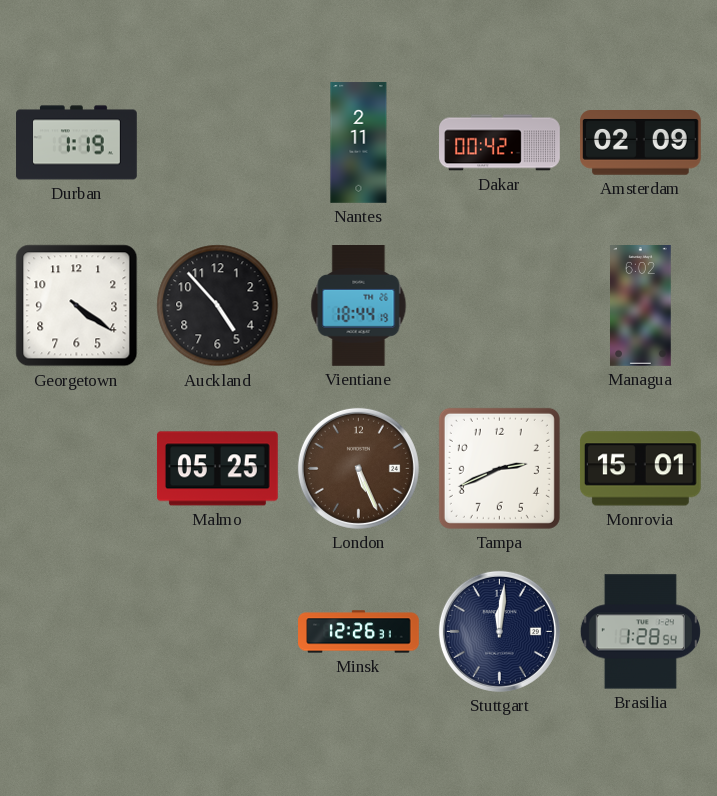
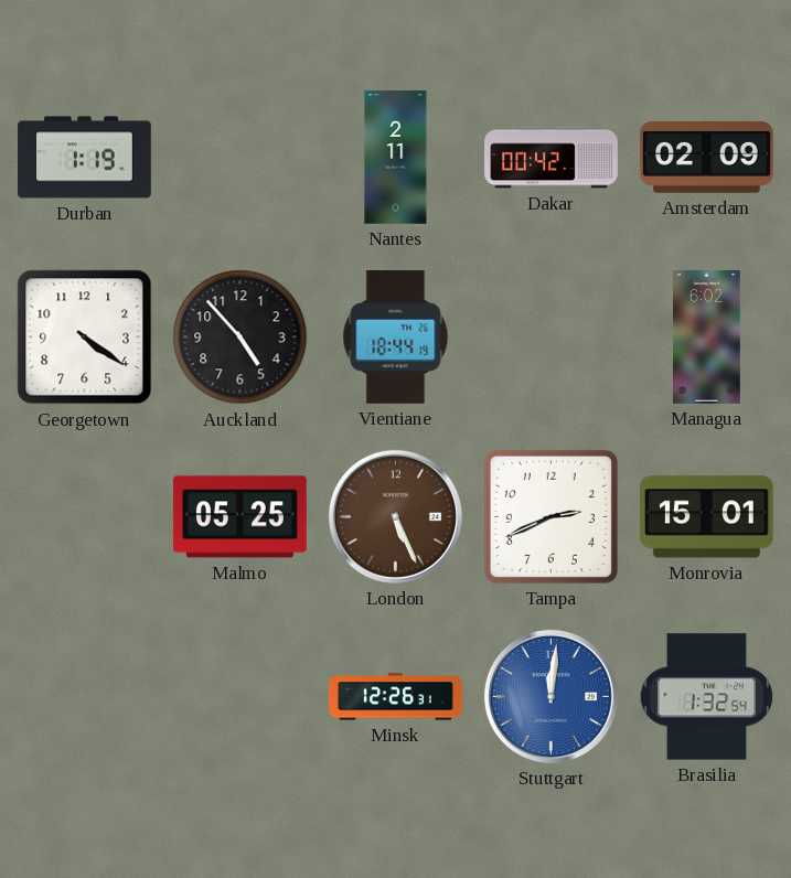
Stuttgart dial: navy -> blue (551, 696)
Brasilia: 1:28 -> 1:32 (706, 697)
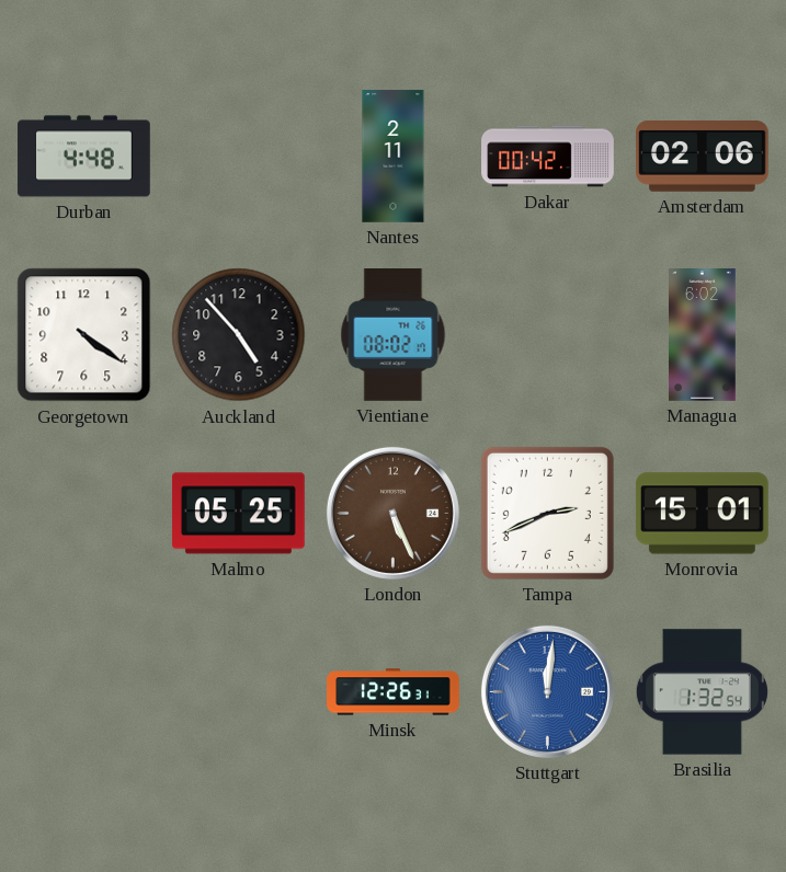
Durban: 1:19 -> 4:48 (84, 157)
Amsterdam: 02:09 -> 02:06 (703, 157)
Vientiane: 18:44 -> 08:02 (394, 335)
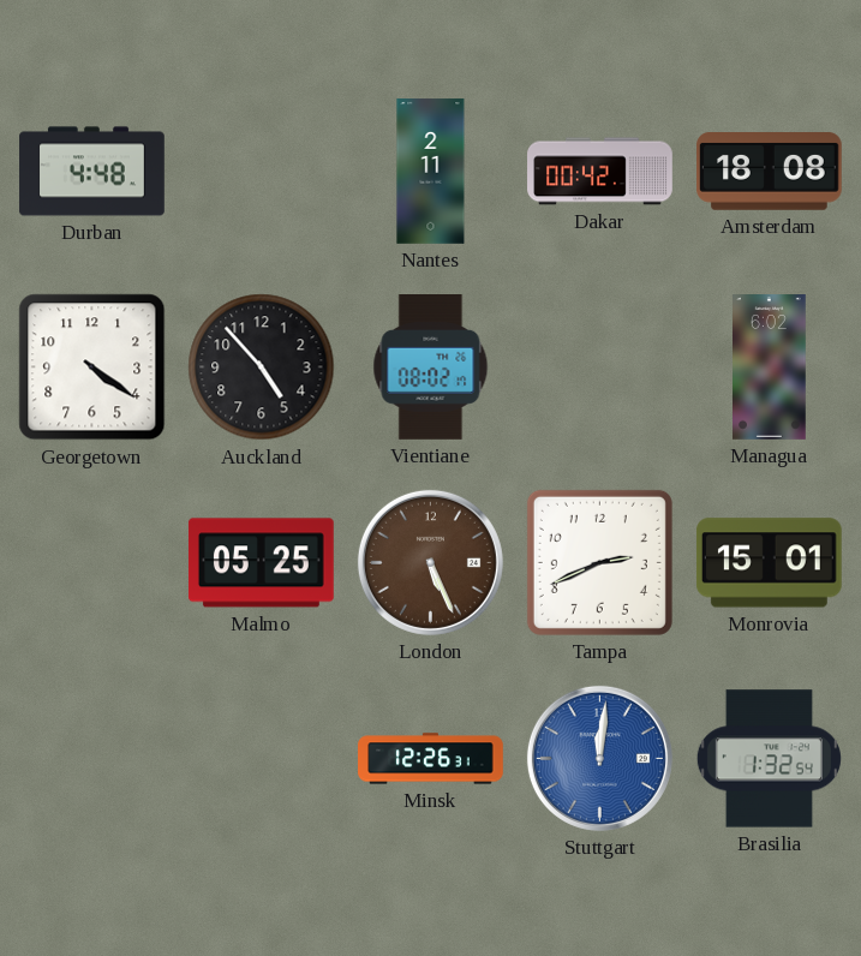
Amsterdam: 02:06 -> 18:08 (770, 172)
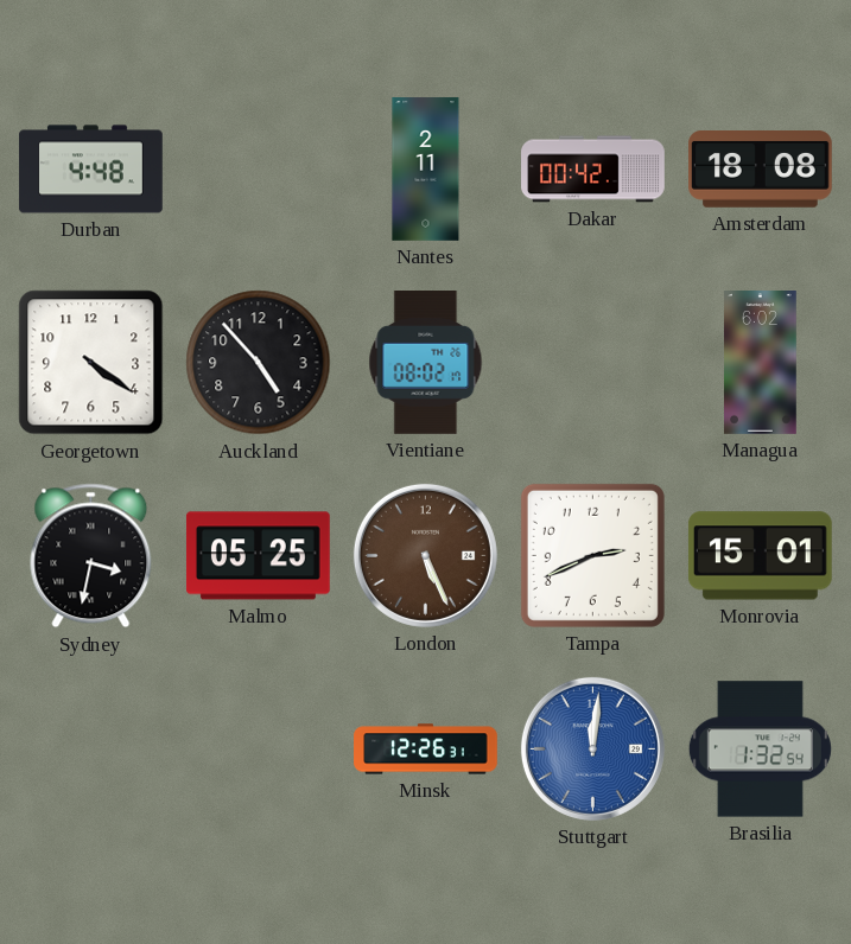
Sydney: none -> 3:32 (91, 556)
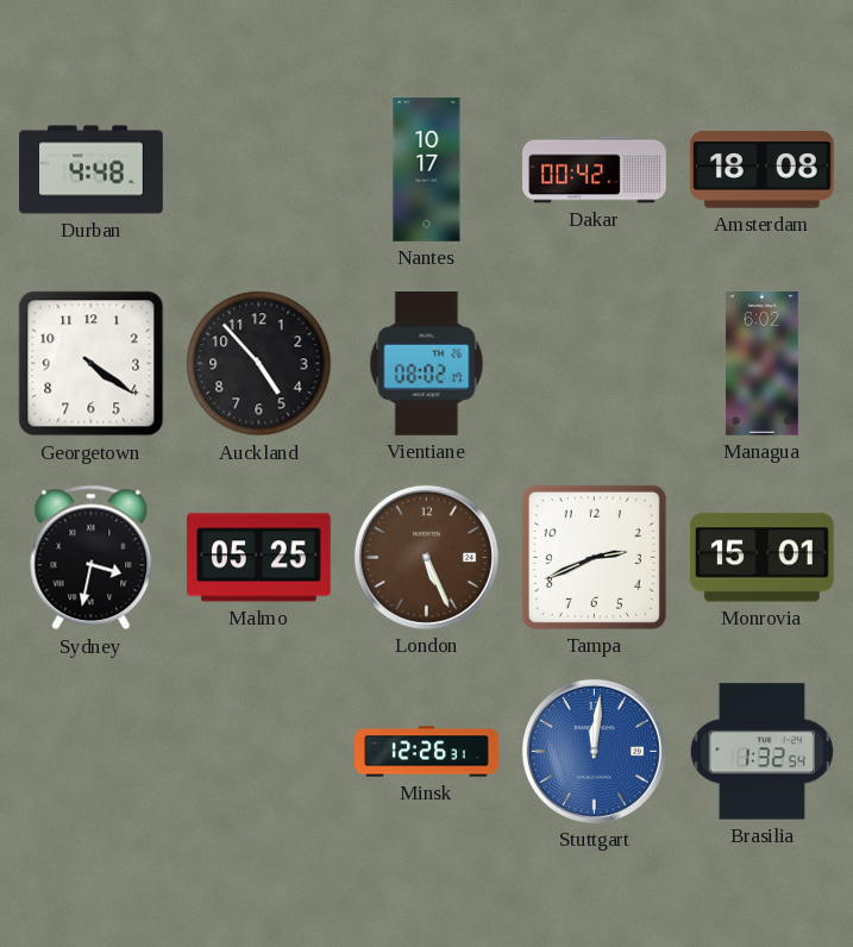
Nantes: 2:11 -> 10:17 (427, 170)
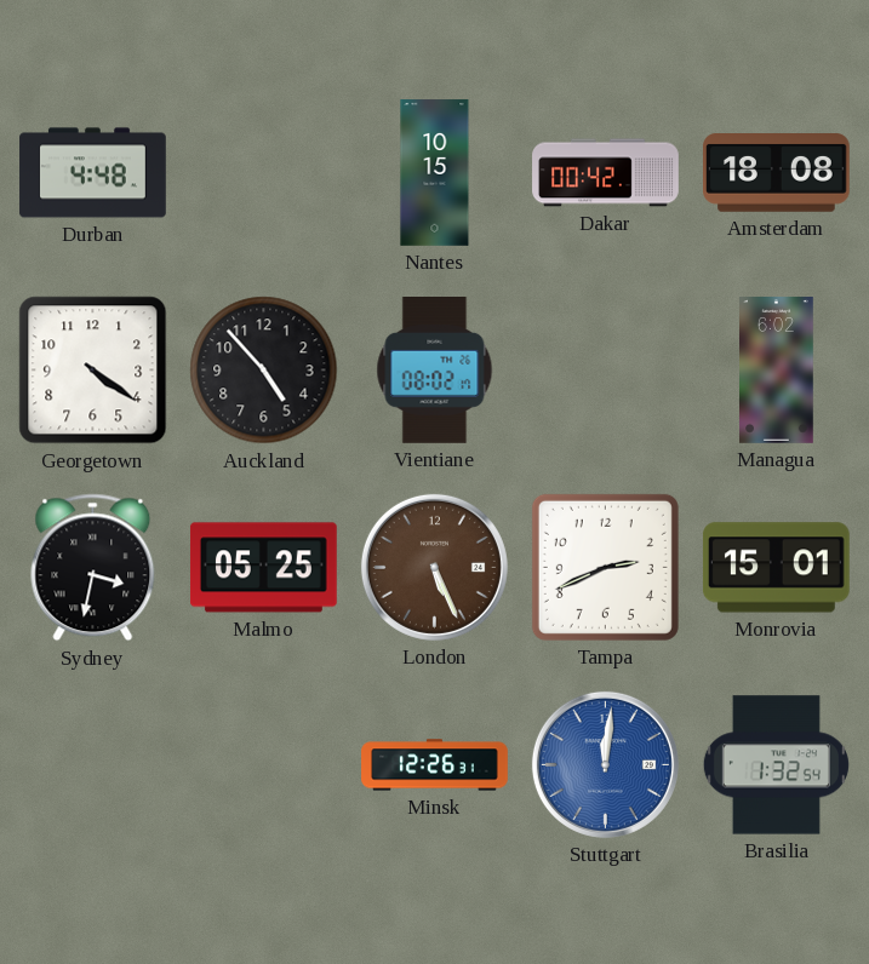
Nantes: 10:17 -> 10:15 (435, 173)
